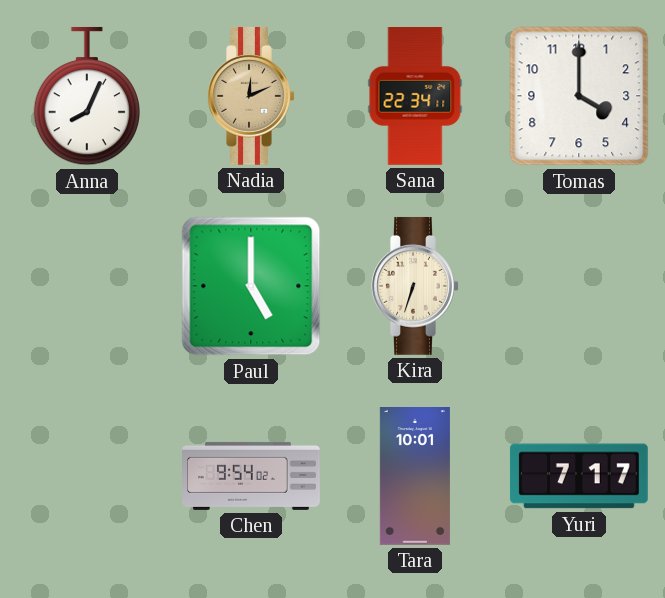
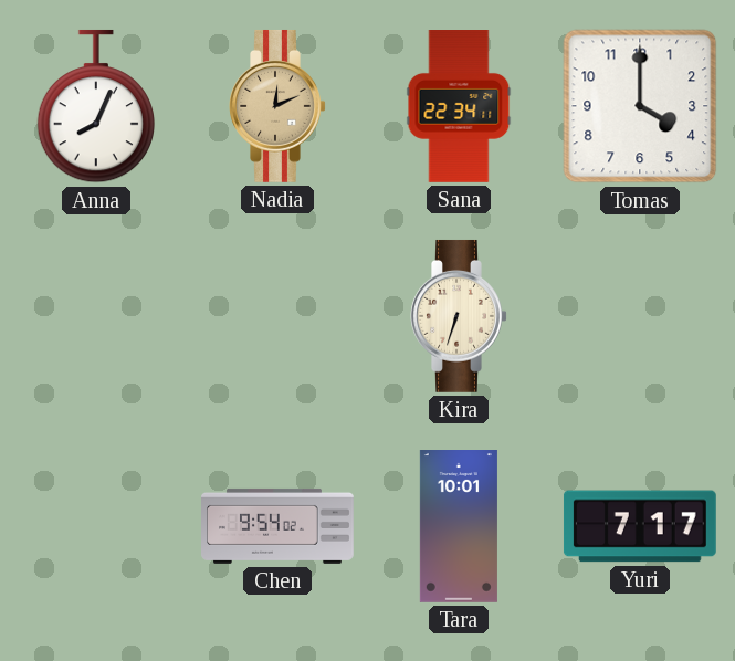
Paul: 5:00 -> none (251, 286)
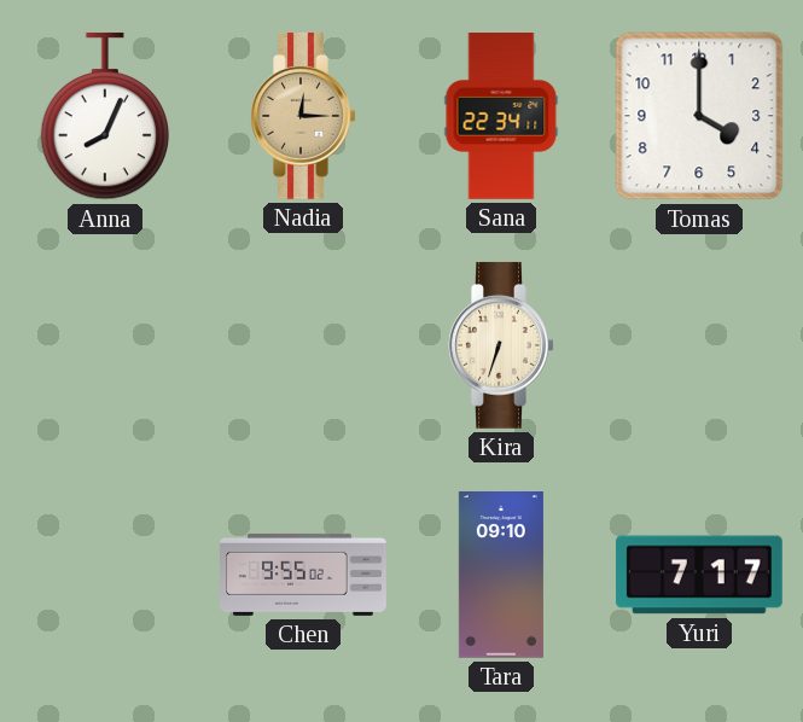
Nadia: 12:11 -> 12:15 (303, 116)
Chen: 9:54 -> 9:55 (304, 575)
Tara: 10:01 -> 09:10 (501, 576)
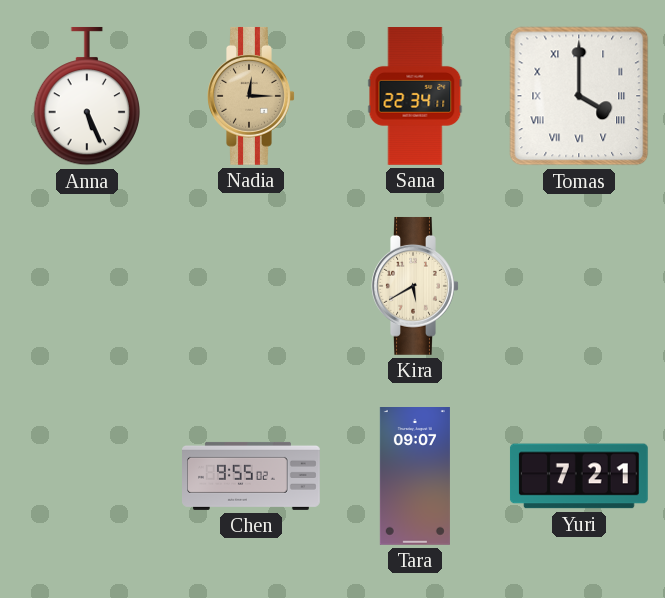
Anna: 8:04 -> 5:26 (86, 96)
Tomas numerals: Arabic -> Roman (579, 96)
Kira: 6:33 -> 5:40 (415, 286)
Tara: 09:10 -> 09:07 (415, 477)
Yuri: 7:17 -> 7:21 (579, 476)
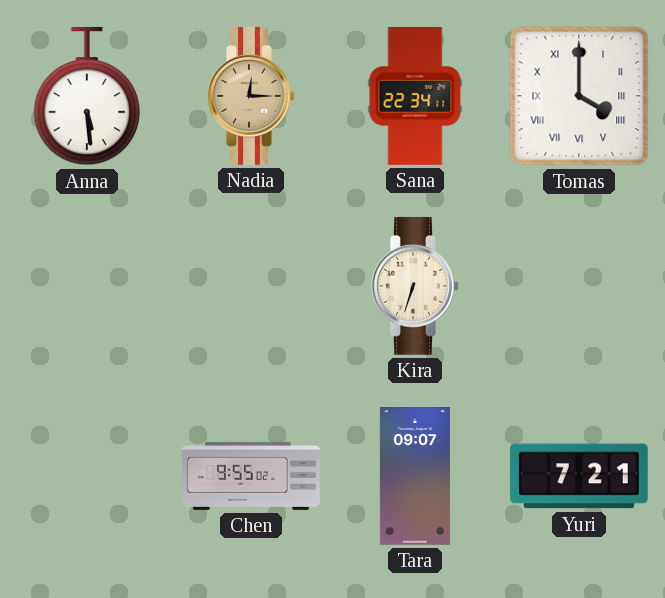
Anna: 5:26 -> 5:29 (86, 96)
Kira: 5:40 -> 6:33 (415, 286)
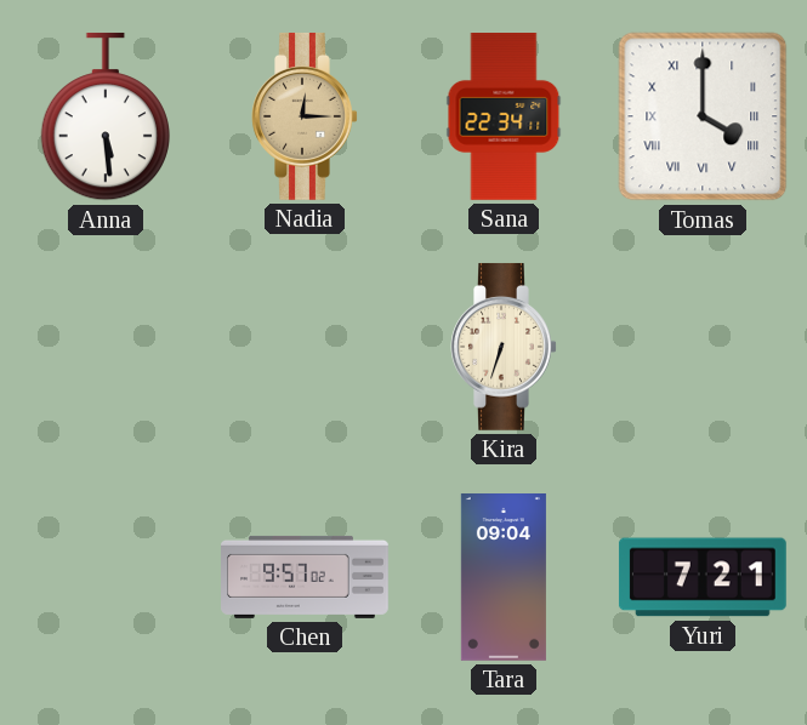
Chen: 9:55 -> 9:57 (306, 577)
Tara: 09:07 -> 09:04 (504, 578)
